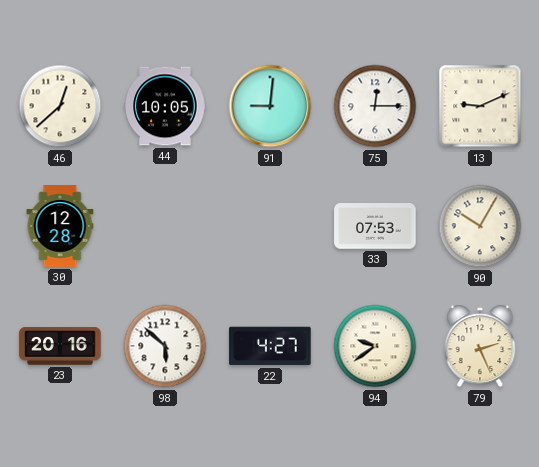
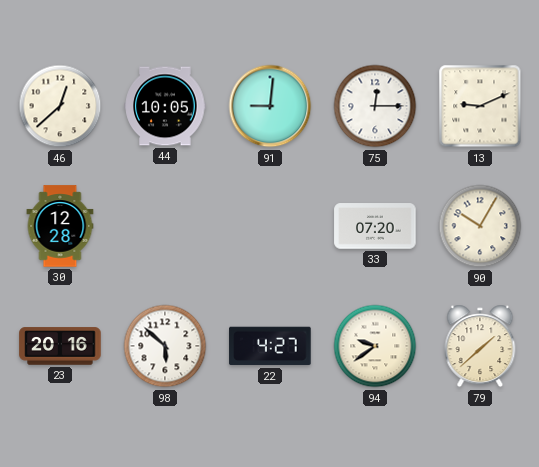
33: 07:53 -> 07:20 (375, 226)
79: 2:26 -> 1:38 (480, 346)
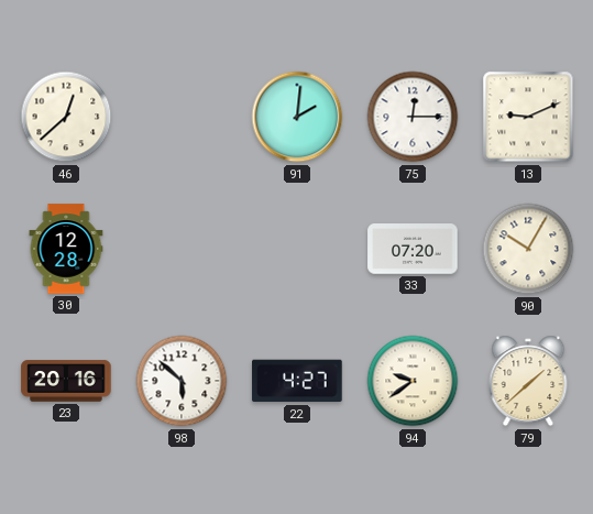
44: 10:05 -> none (165, 106)
91: 9:01 -> 2:01 (297, 117)
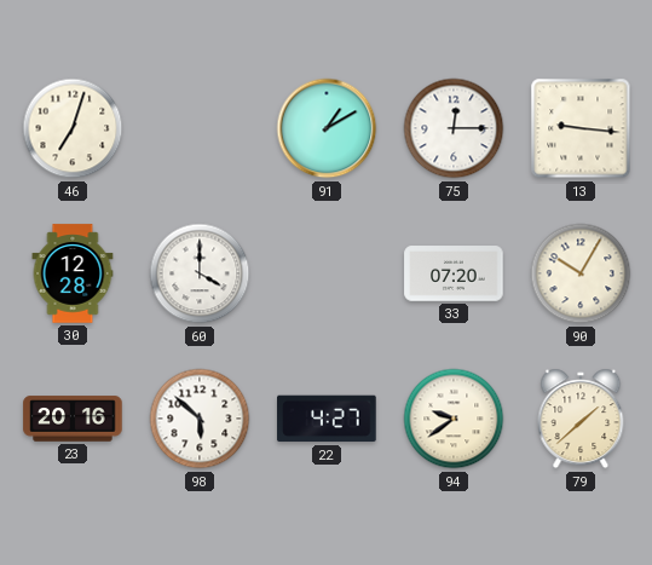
46: 12:38 -> 7:03 (73, 128)
91: 2:01 -> 1:10 (327, 128)
13: 9:11 -> 9:16 (581, 128)
60: none -> 4:00 (200, 273)
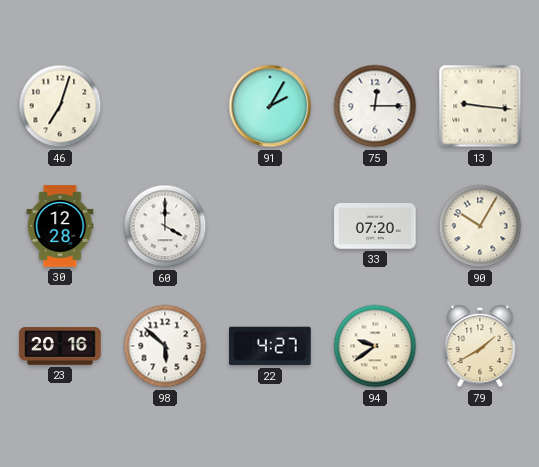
91: 1:10 -> 2:05 (270, 106)
79: 1:38 -> 1:40 (480, 346)
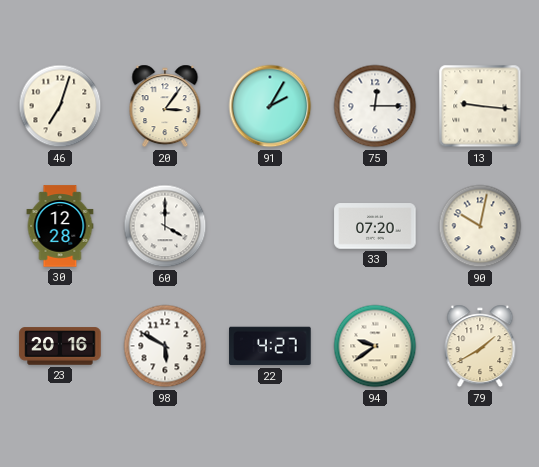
20: none -> 3:06 (165, 106)
90: 10:05 -> 10:02 (480, 226)
98: 5:52 -> 5:50 (165, 346)
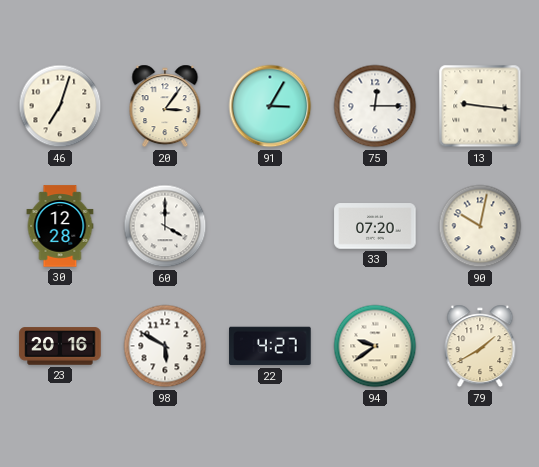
91: 2:05 -> 3:05 (270, 106)
